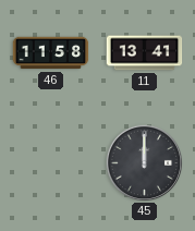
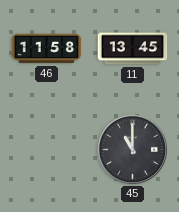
11: 13:41 -> 13:45 (133, 49)
45: 12:00 -> 11:00 (132, 149)
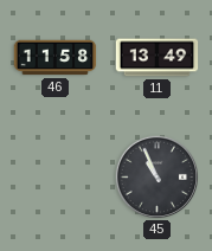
11: 13:45 -> 13:49 (158, 58)
45: 11:00 -> 10:56 (156, 176)
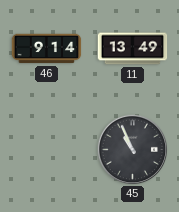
46: 11:58 -> 9:14 (47, 49)
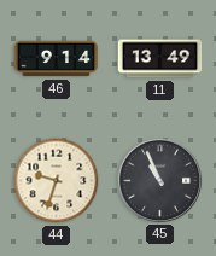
44: none -> 9:33 (57, 181)
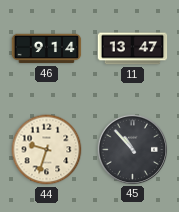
11: 13:49 -> 13:47 (133, 49)
45: 10:56 -> 10:53 (132, 149)
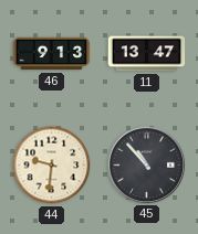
46: 9:14 -> 9:13 (52, 54)
44: 9:33 -> 9:31 (52, 166)
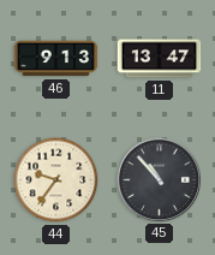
44: 9:31 -> 9:36 (56, 180)
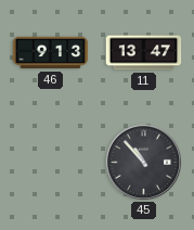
44: 9:36 -> none (56, 180)
